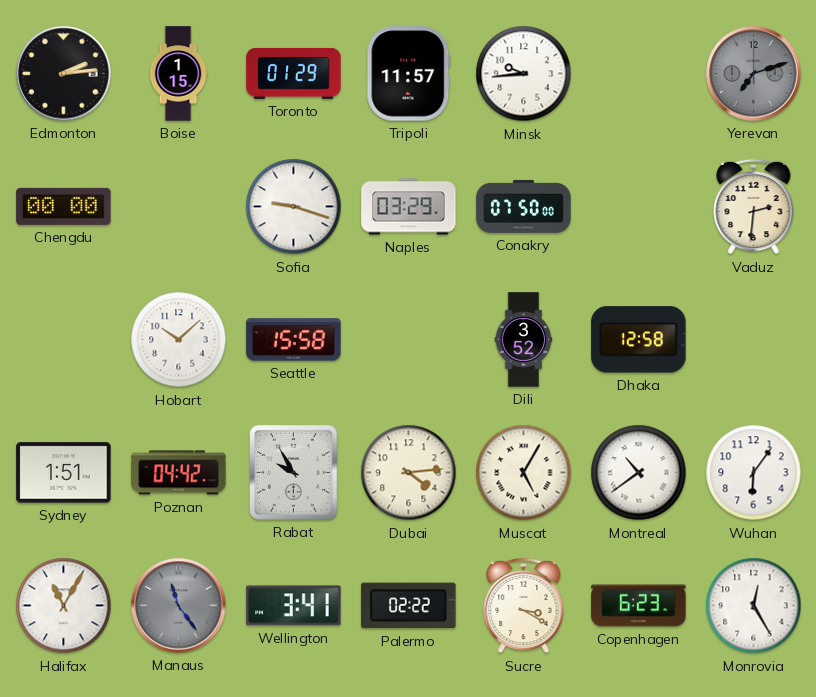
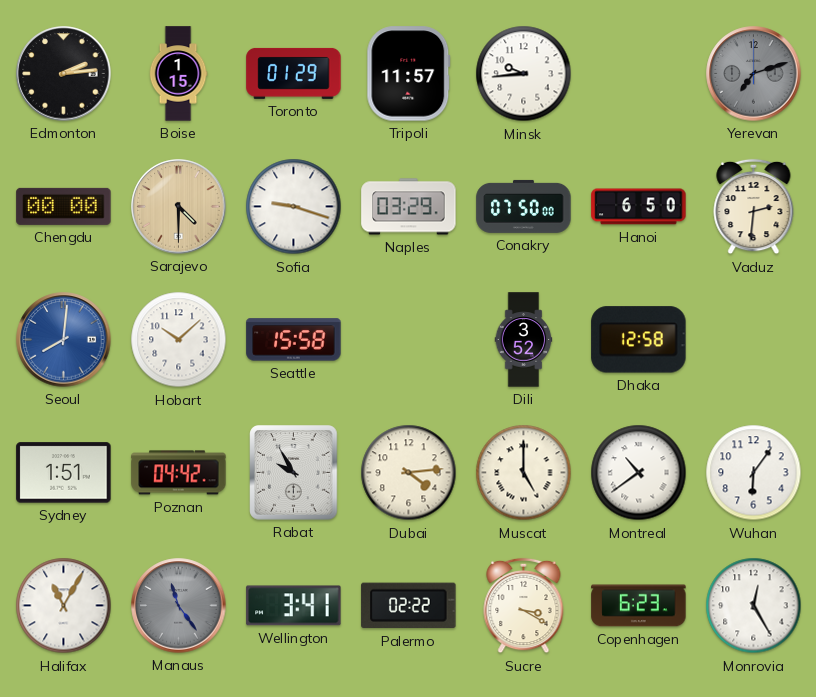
Sarajevo: none -> 4:30 (179, 207)
Hanoi: none -> 6:50 (639, 207)
Seoul: none -> 8:01 (64, 340)
Muscat: 5:05 -> 5:00 (524, 473)
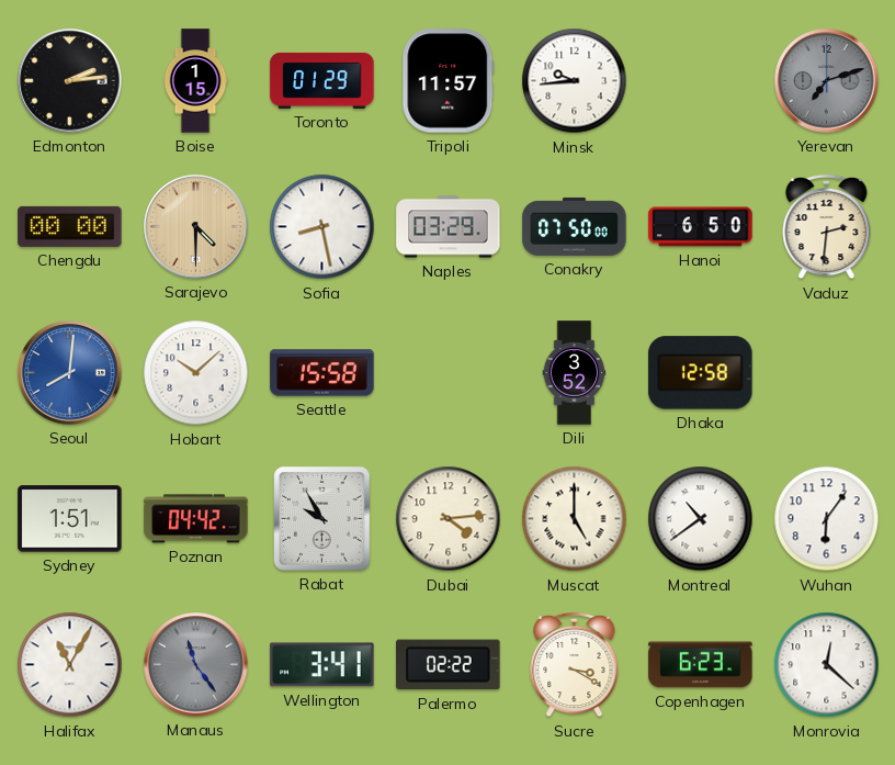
Sofia: 9:18 -> 8:28 (322, 227)
Monrovia: 12:25 -> 12:22 (827, 665)
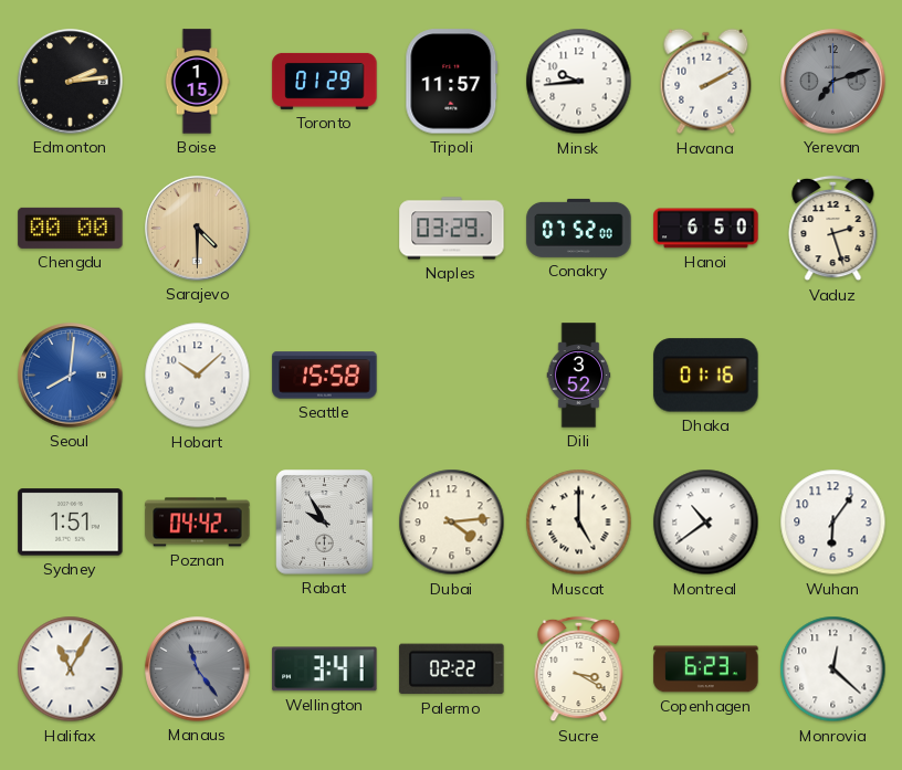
Havana: none -> 2:10 (706, 82)
Sofia: 8:28 -> none (322, 227)
Conakry: 07:50 -> 07:52 (579, 228)
Vaduz: 2:31 -> 2:27 (833, 229)
Dhaka: 12:58 -> 01:16 (706, 376)
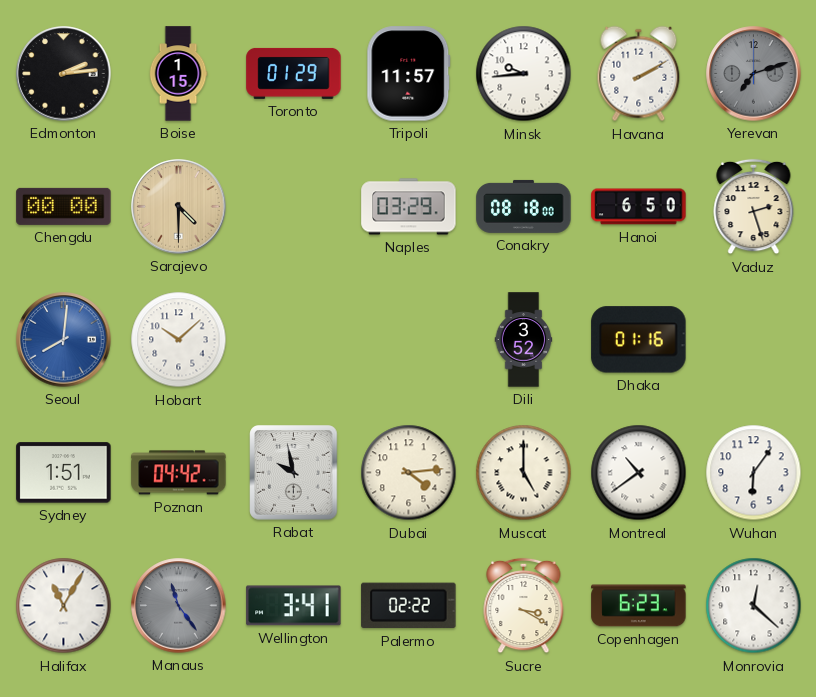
Conakry: 07:52 -> 08:18 (524, 206)
Seattle: 15:58 -> none (325, 376)
Rabat: 9:55 -> 9:58 (294, 473)
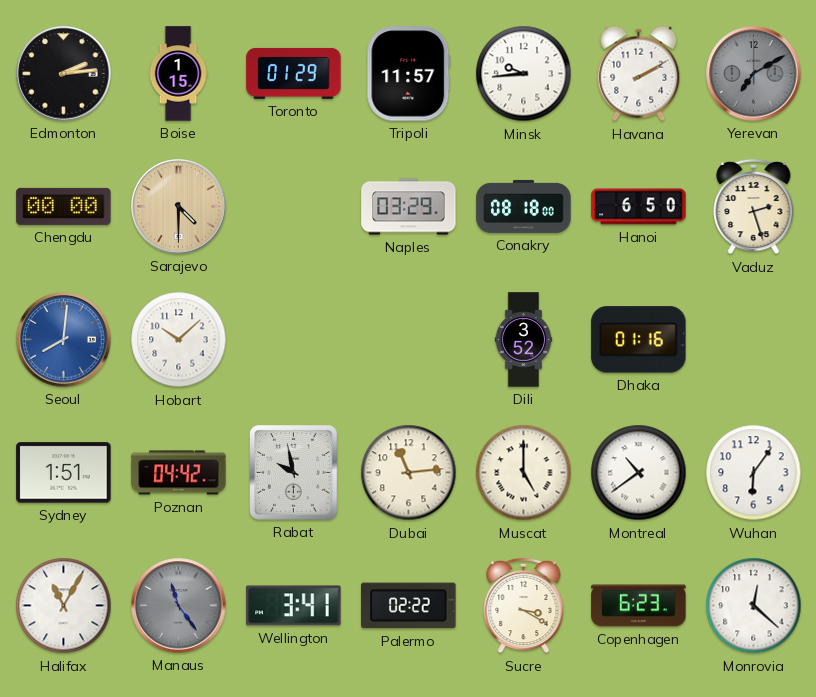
Yerevan: 7:12 -> 7:10 (754, 74)
Dubai: 4:14 -> 11:14 (409, 473)
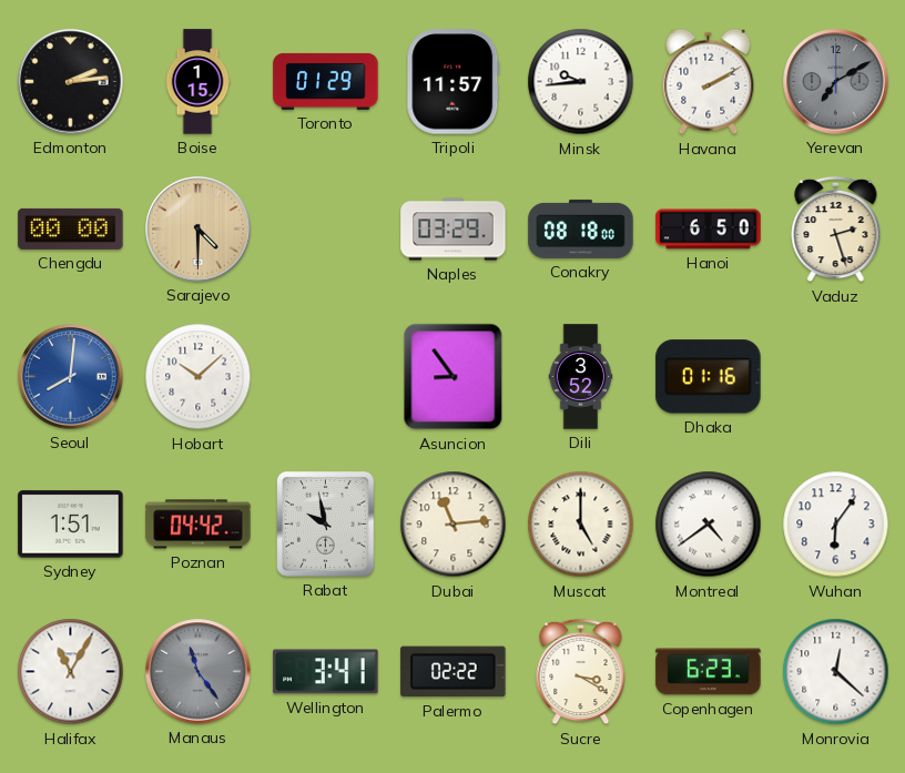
Asuncion: none -> 8:54 (454, 377)
Montreal: 10:39 -> 4:39 (709, 525)
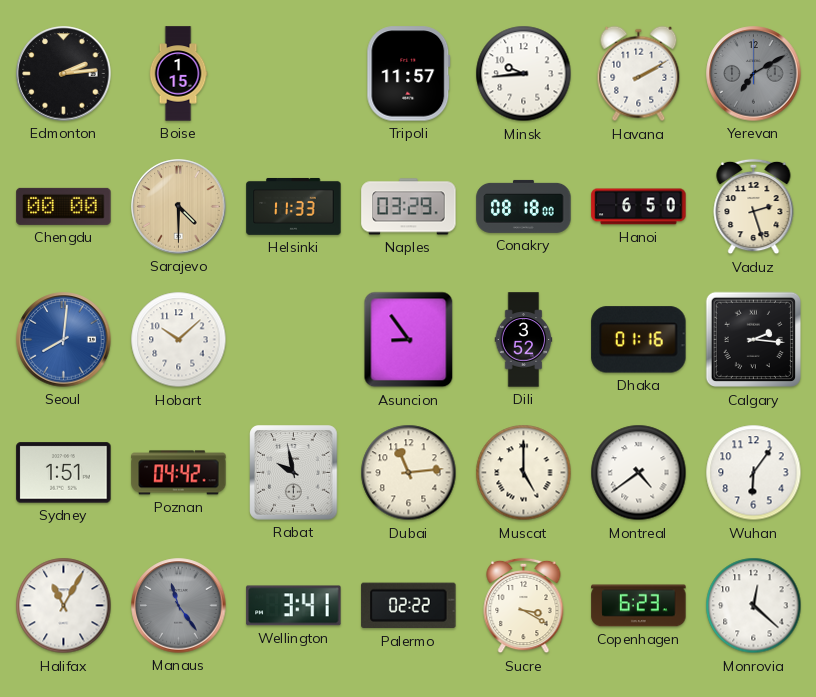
Toronto: 01:29 -> none (326, 81)
Helsinki: none -> 11:33 (294, 206)
Calgary: none -> 2:16 (754, 340)
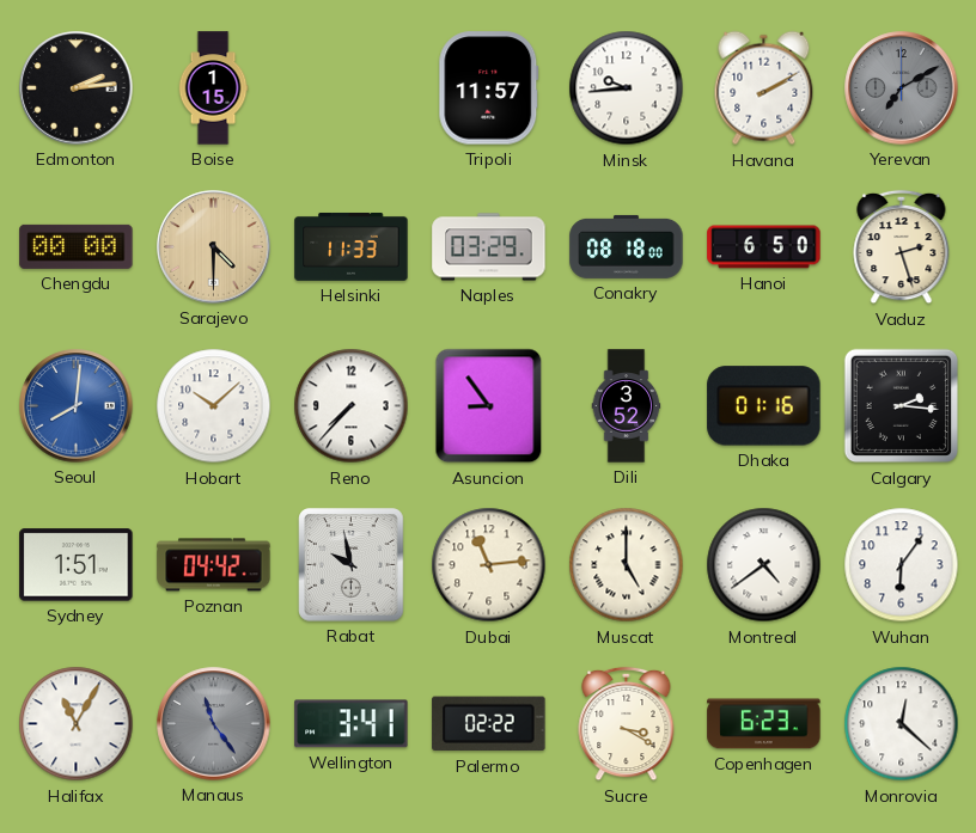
Reno: none -> 7:37 (352, 406)
